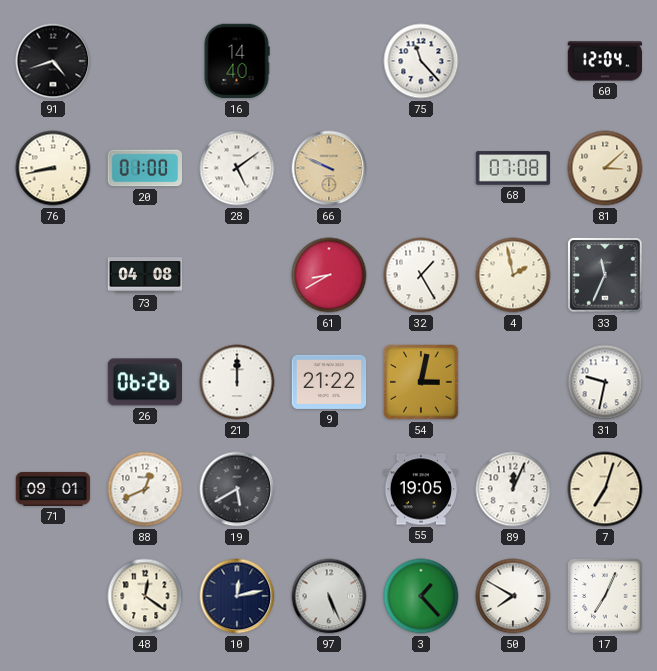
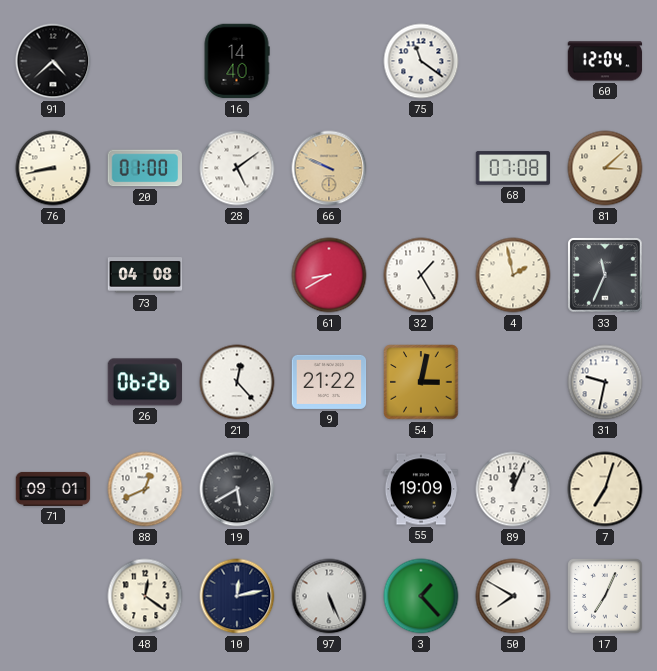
91: 4:42 -> 4:38 (53, 61)
75: 11:23 -> 11:21 (421, 61)
21: 12:00 -> 12:23 (237, 382)
55: 19:05 -> 19:09 (421, 489)
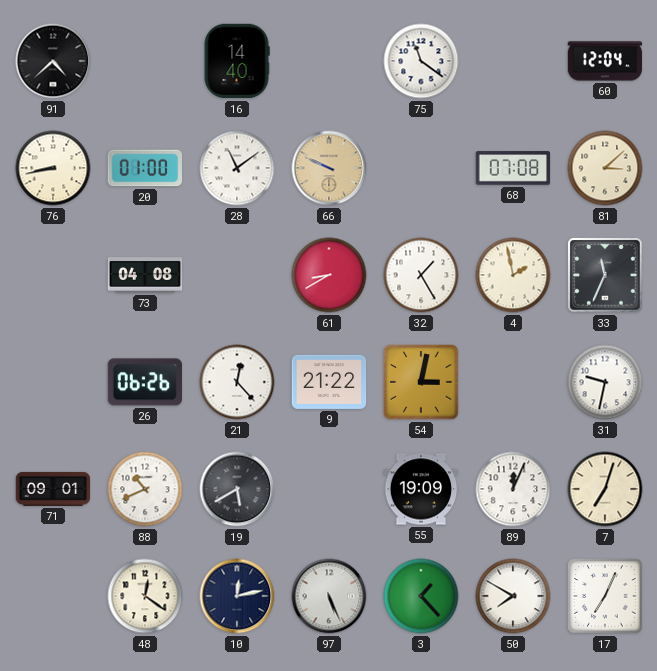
28: 5:09 -> 11:09 (237, 168)
88: 12:41 -> 10:41 (145, 489)
